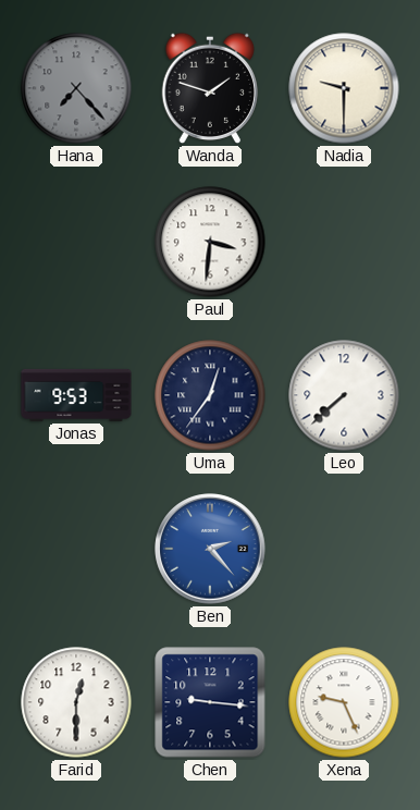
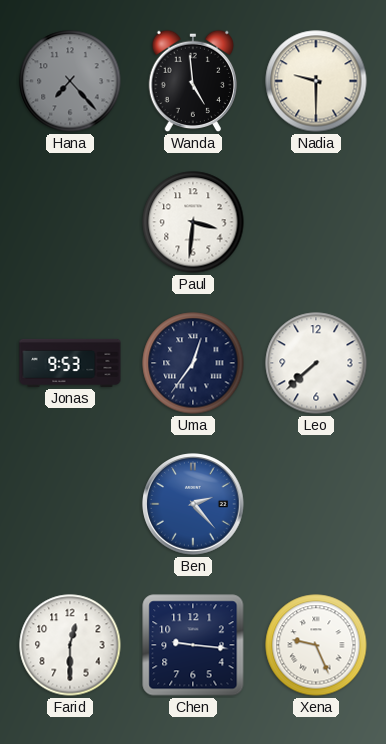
Wanda: 1:48 -> 4:59 (192, 81)
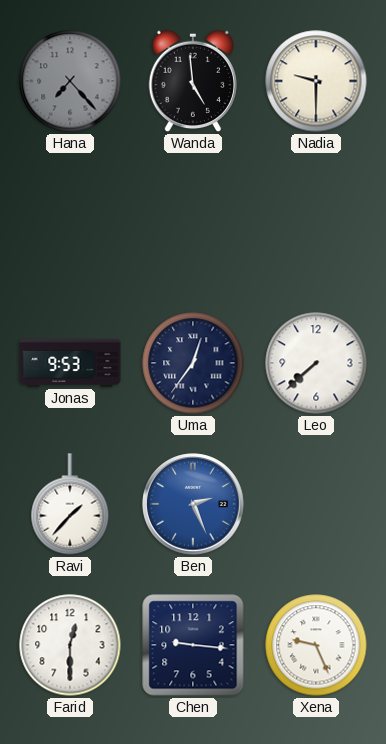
Paul: 3:31 -> none (193, 222)
Ravi: none -> 1:37 (70, 504)
Ben: 2:23 -> 2:26 (193, 504)
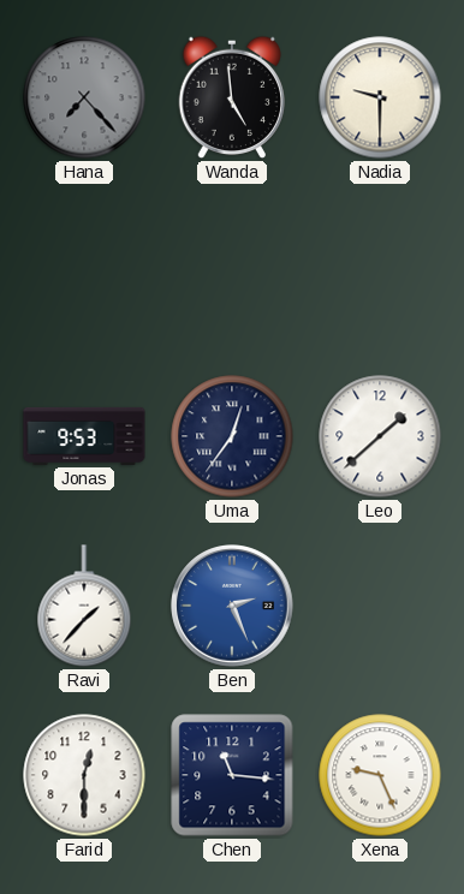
Leo: 7:38 -> 1:38 (380, 436)
Chen: 9:16 -> 11:16 (232, 775)
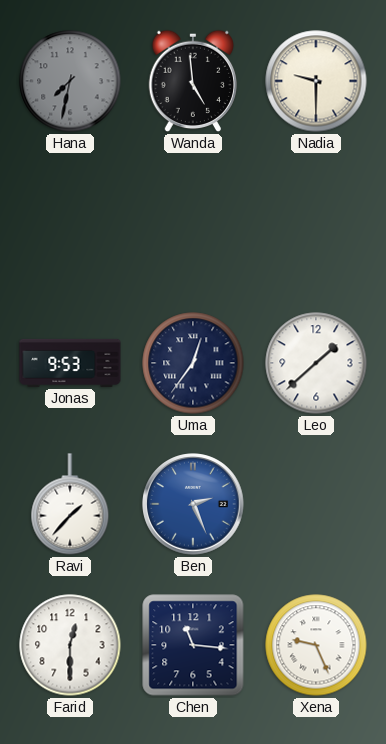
Hana: 7:23 -> 7:32 (70, 81)
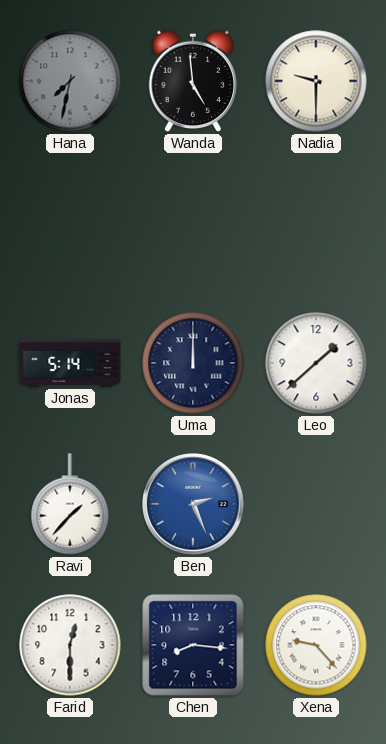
Jonas: 9:53 -> 5:14 (70, 363)
Uma: 12:36 -> 12:00 (193, 363)
Chen: 11:16 -> 8:16 (193, 645)
Xena: 9:26 -> 9:23 (316, 645)
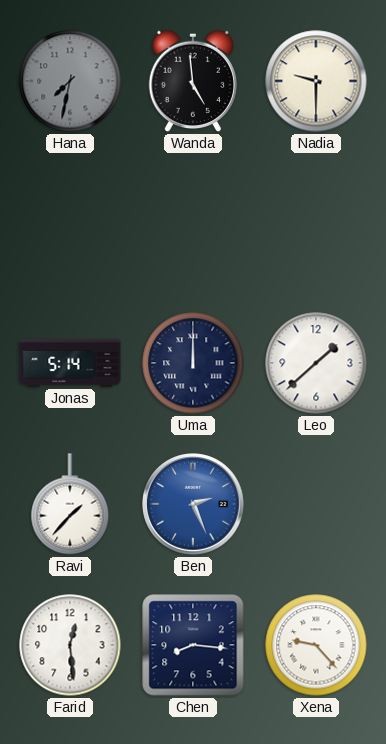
Farid: 12:30 -> 12:29 (70, 645)
